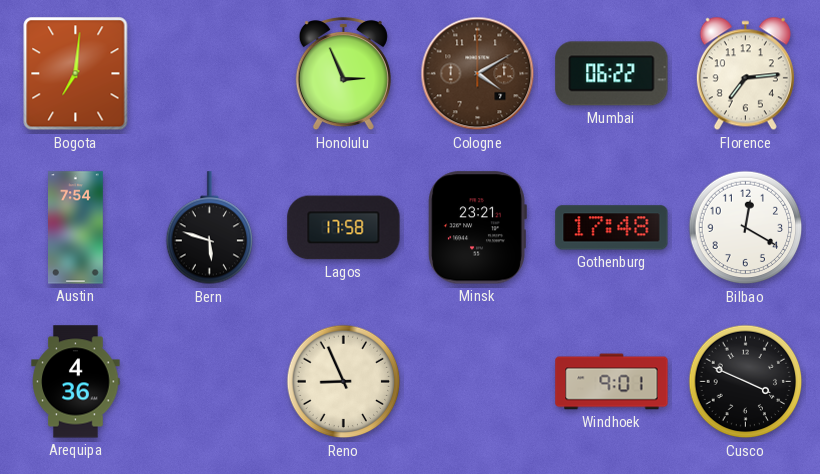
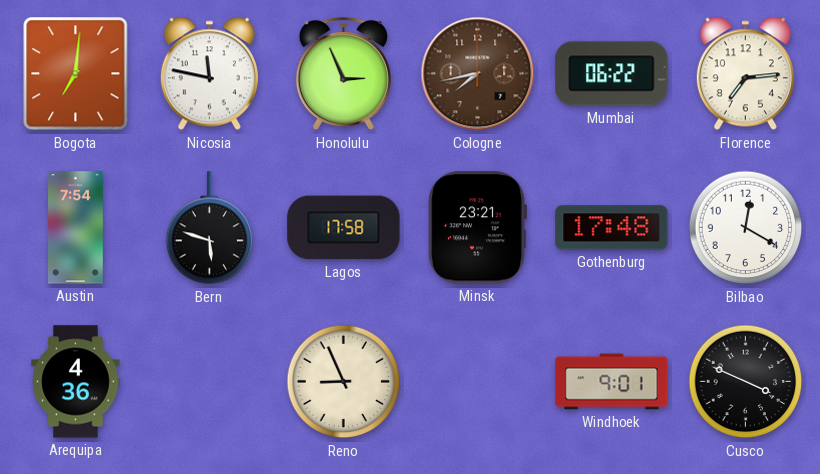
Nicosia: none -> 11:47 (209, 74)
Cologne: 4:10 -> 7:43 (478, 74)
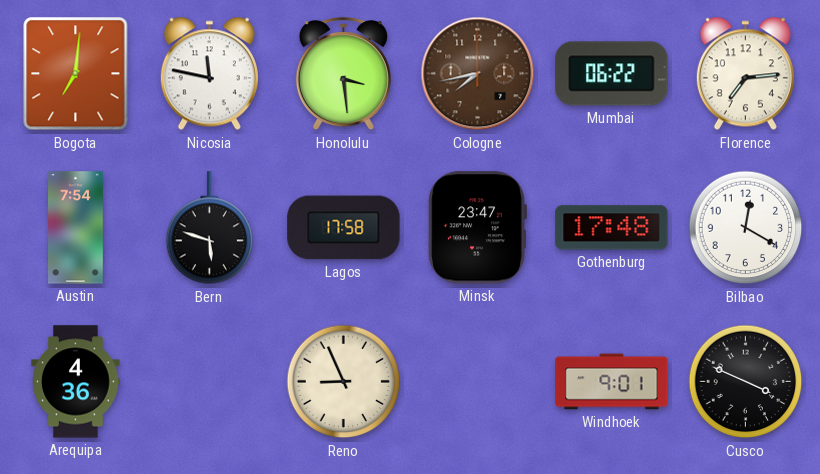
Honolulu: 2:56 -> 3:29 (343, 74)
Minsk: 23:21 -> 23:47 (477, 228)
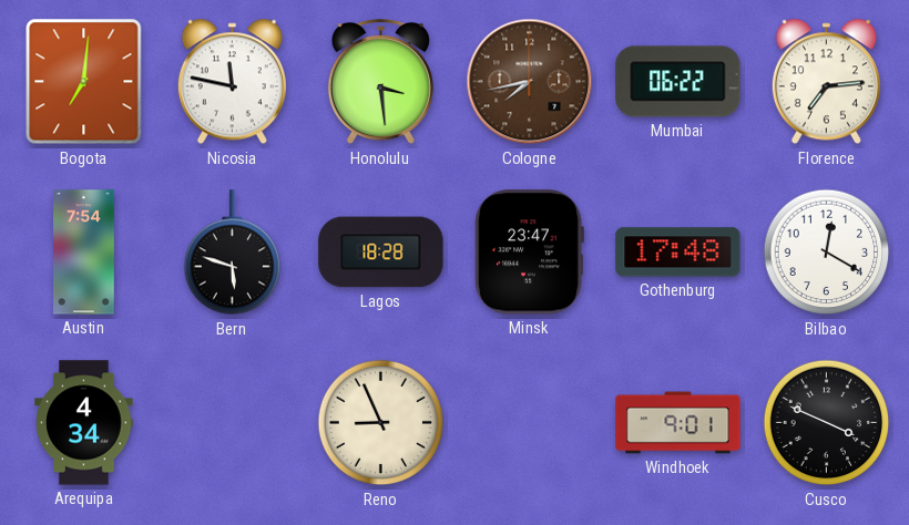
Lagos: 17:58 -> 18:28 (381, 253)
Arequipa: 4:36 -> 4:34 (84, 423)
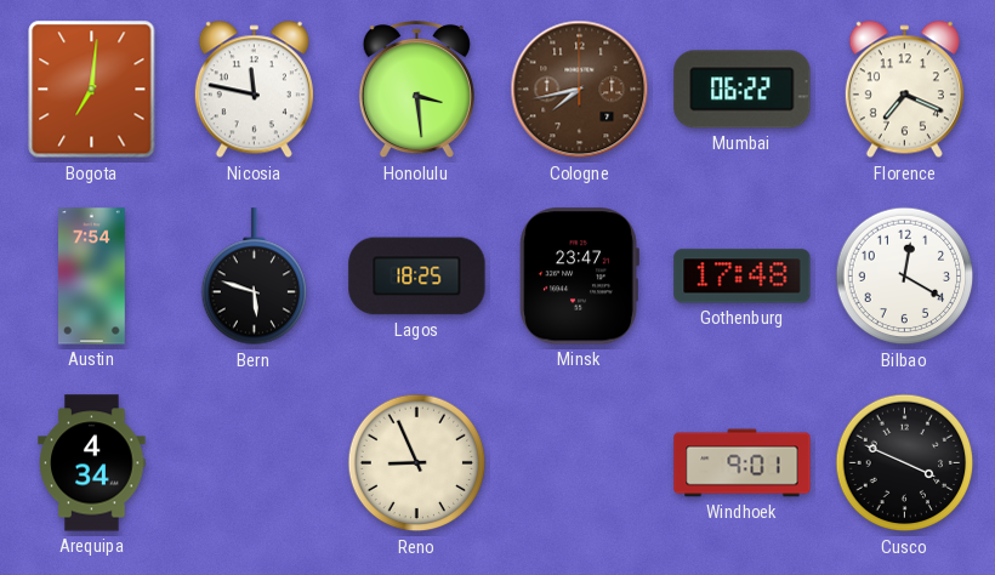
Florence: 7:14 -> 7:19 (904, 90)
Lagos: 18:28 -> 18:25 (417, 277)
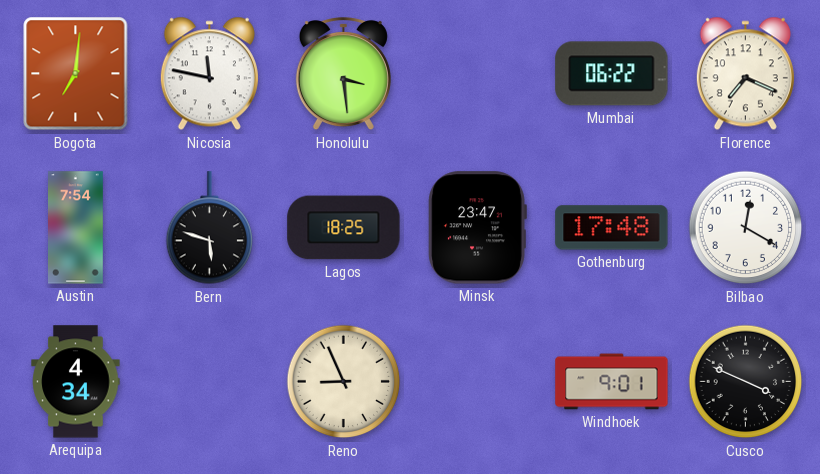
Cologne: 7:43 -> none (580, 90)
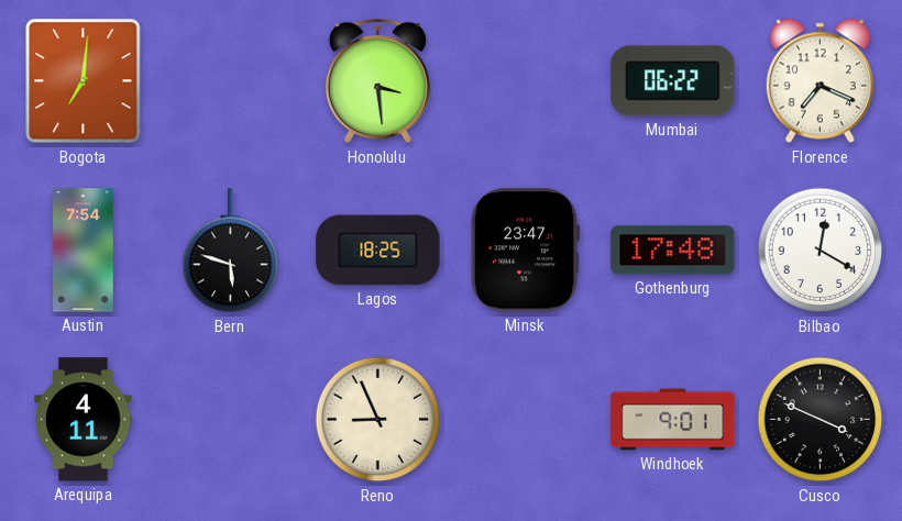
Nicosia: 11:47 -> none (209, 74)
Arequipa: 4:34 -> 4:11 (84, 420)
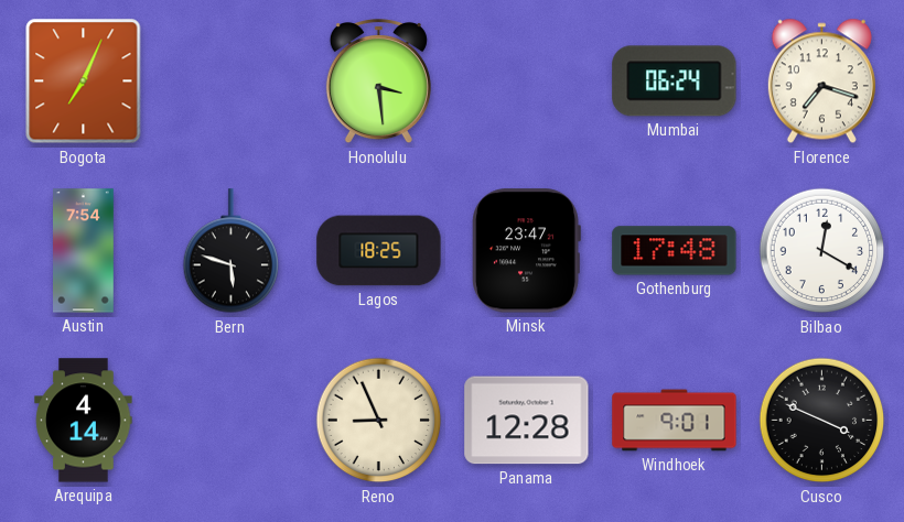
Bogota: 7:01 -> 7:04 (84, 81)
Mumbai: 06:22 -> 06:24 (675, 81)
Florence: 7:19 -> 7:18 (821, 81)
Arequipa: 4:11 -> 4:14 (84, 421)
Panama: none -> 12:28 (527, 421)
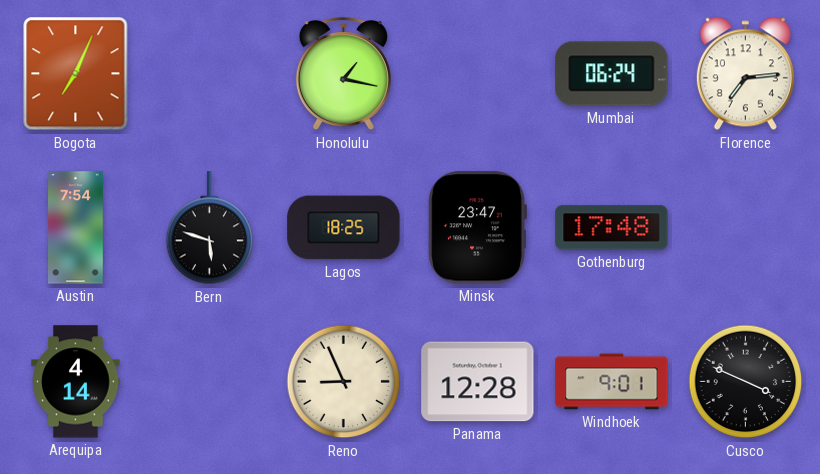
Honolulu: 3:29 -> 1:17 (343, 74)
Florence: 7:18 -> 7:14 (745, 74)
Bilbao: 12:20 -> none (822, 251)
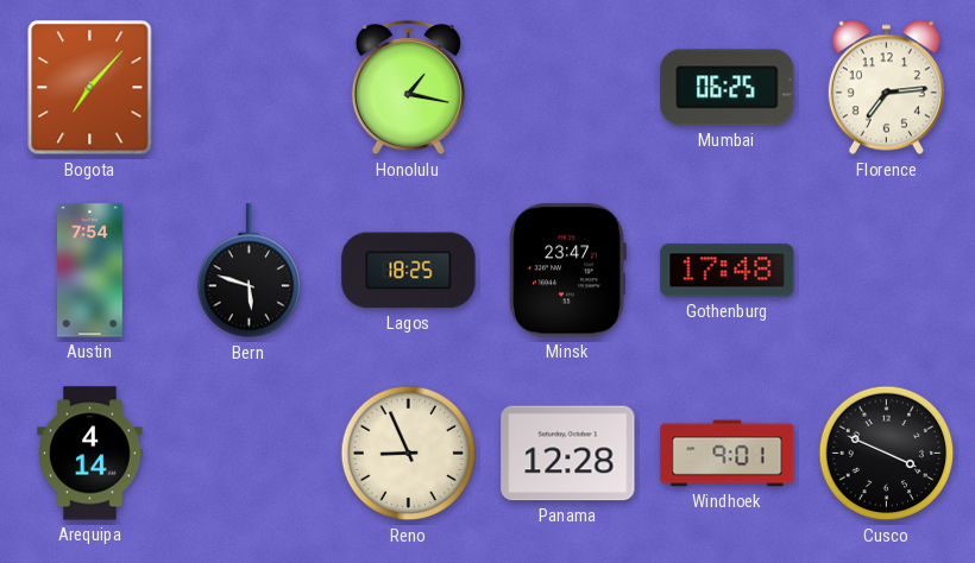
Bogota: 7:04 -> 7:07 (90, 88)
Mumbai: 06:24 -> 06:25 (728, 88)
